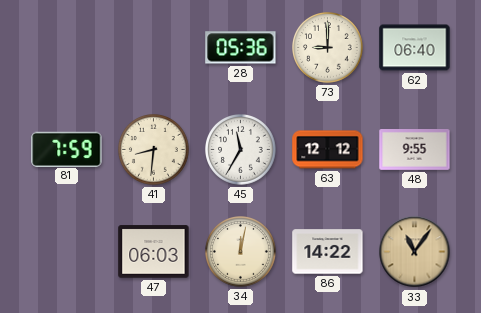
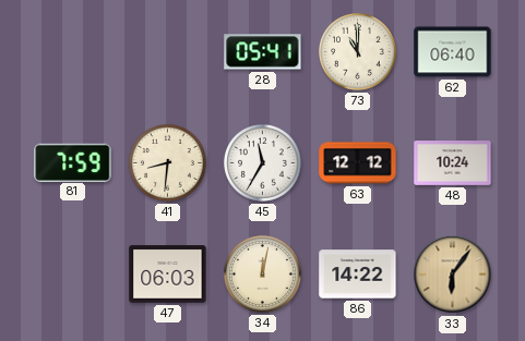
28: 05:36 -> 05:41 (263, 52)
73: 9:00 -> 11:00 (358, 52)
48: 9:55 -> 10:24 (453, 163)
33: 11:06 -> 6:06 (453, 275)
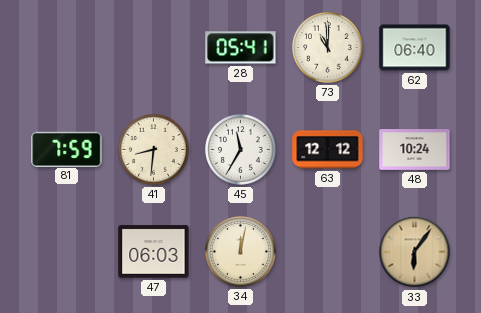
86: 14:22 -> none (358, 275)
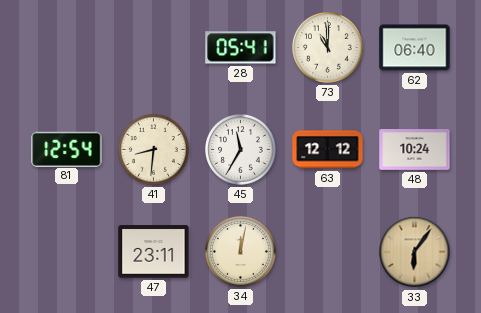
81: 7:59 -> 12:54 (67, 149)
47: 06:03 -> 23:11 (154, 252)
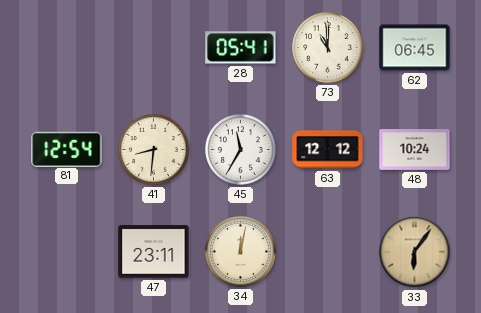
62: 06:40 -> 06:45 (415, 48)
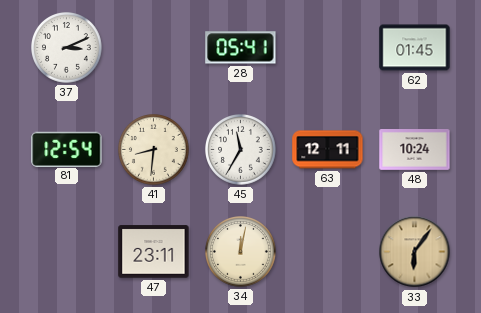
37: none -> 3:11 (67, 48)
73: 11:00 -> none (328, 48)
62: 06:45 -> 01:45 (415, 48)
63: 12:12 -> 12:11 (328, 150)
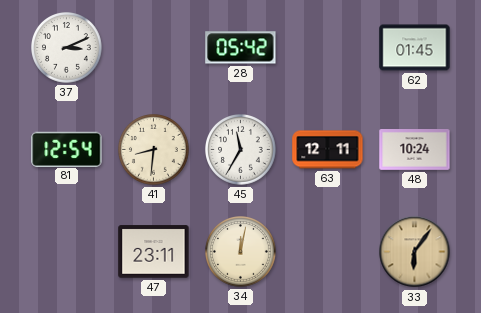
28: 05:41 -> 05:42 (241, 48)
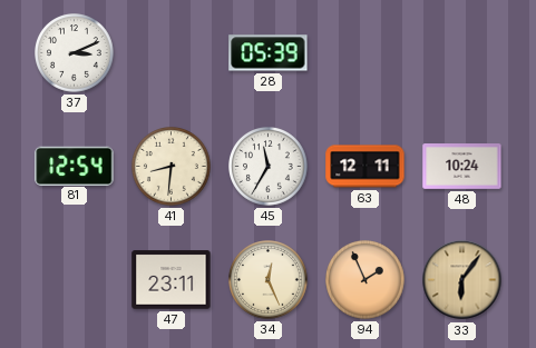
28: 05:42 -> 05:39 (269, 53)
62: 01:45 -> none (415, 48)
34: 12:02 -> 12:26 (269, 280)
94: none -> 1:56 (366, 280)
